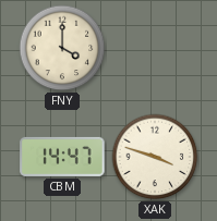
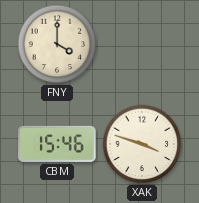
CBM: 14:47 -> 15:46 (57, 144)
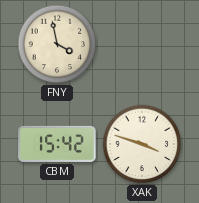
FNY: 4:00 -> 3:58 (57, 44)
CBM: 15:46 -> 15:42 (57, 144)
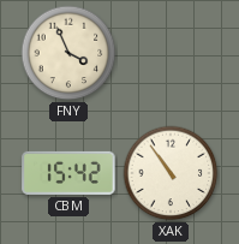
FNY: 3:58 -> 3:56 (68, 53)
XAK: 3:48 -> 10:54 (171, 173)
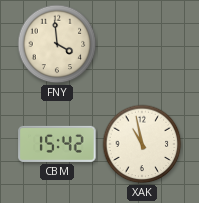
FNY: 3:56 -> 3:59 (57, 44)
XAK: 10:54 -> 10:58 (142, 144)
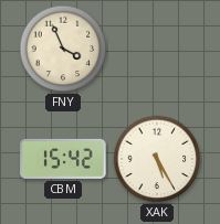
FNY: 3:59 -> 3:56 (63, 49)
XAK: 10:58 -> 5:25 (157, 159)
